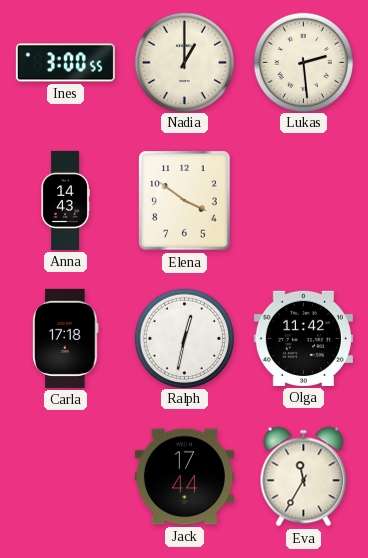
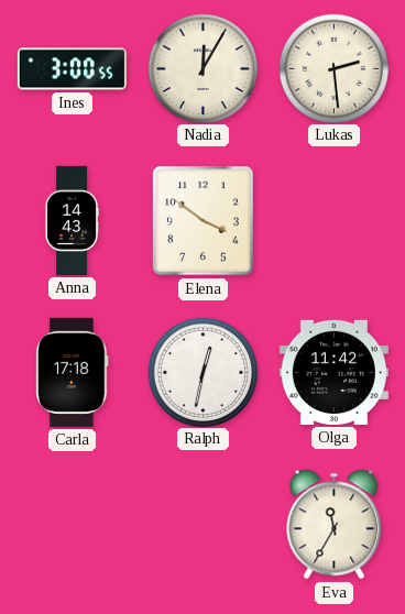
Nadia: 1:00 -> 12:05 (202, 68)
Jack: 17:44 -> none (184, 477)
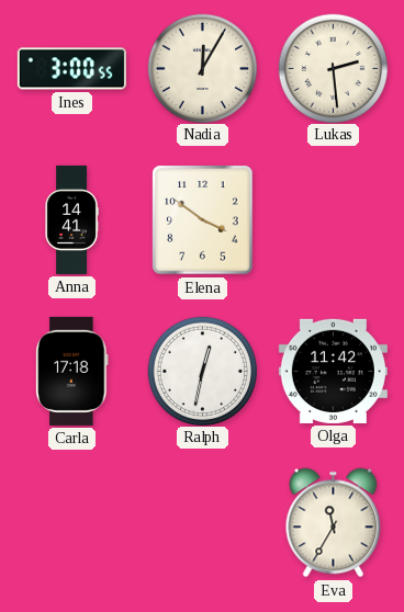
Anna: 14:43 -> 14:41 (71, 219)
